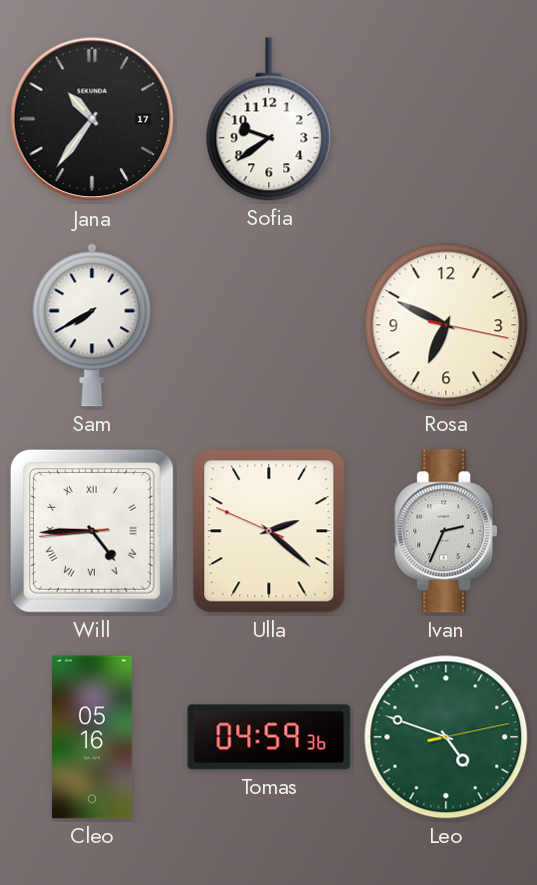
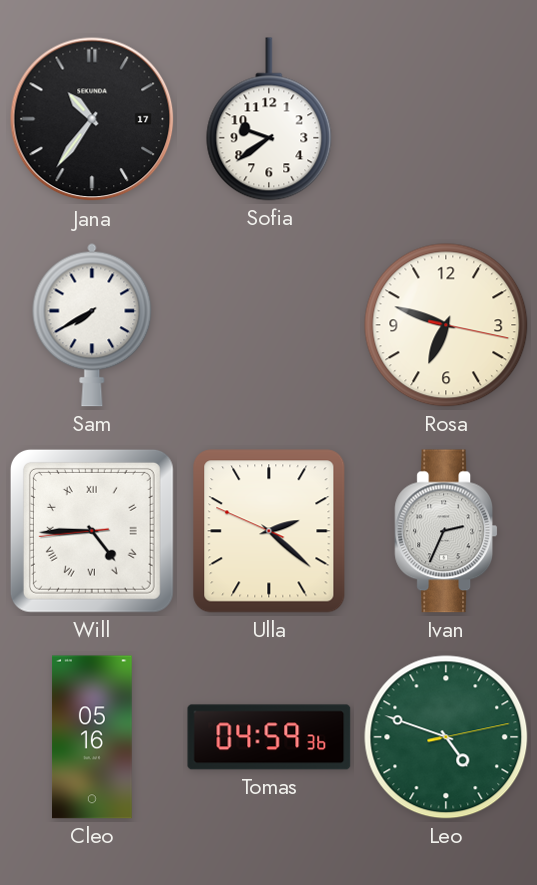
Rosa: 6:49 -> 6:48 (446, 325)
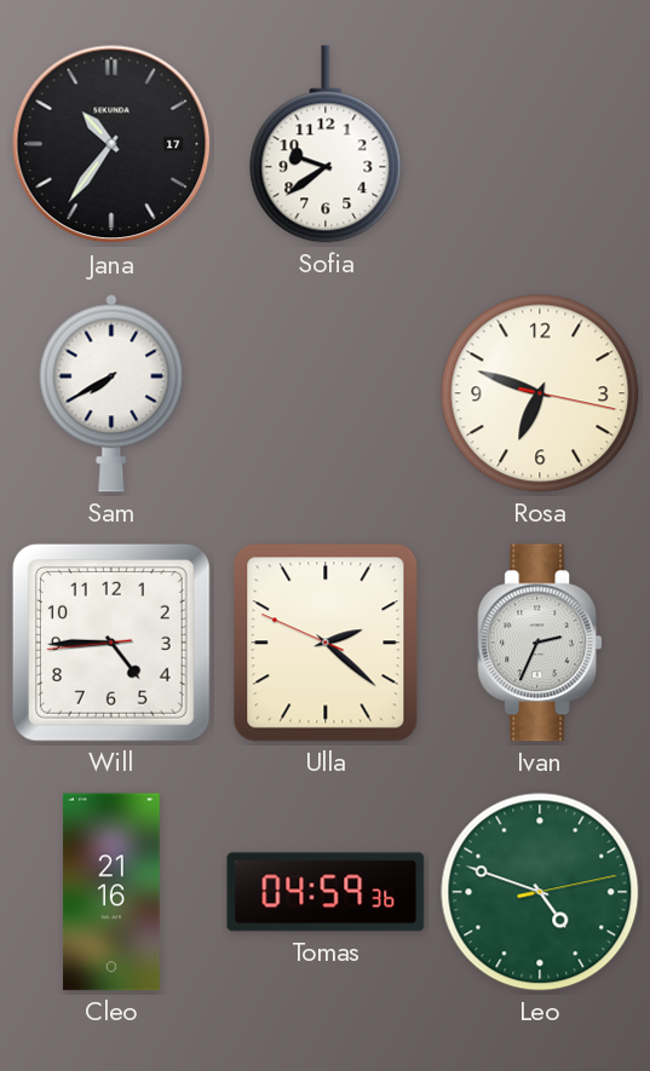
Will numerals: Roman -> Arabic (111, 643)
Cleo: 05:16 -> 21:16 (113, 892)
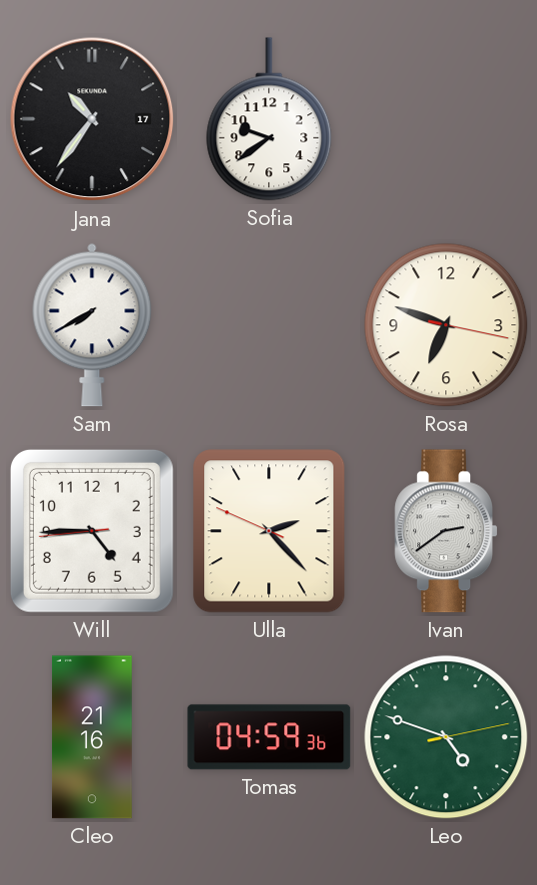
Ulla: 2:21 -> 2:22 (269, 531)
Ivan: 2:34 -> 2:39 (446, 531)
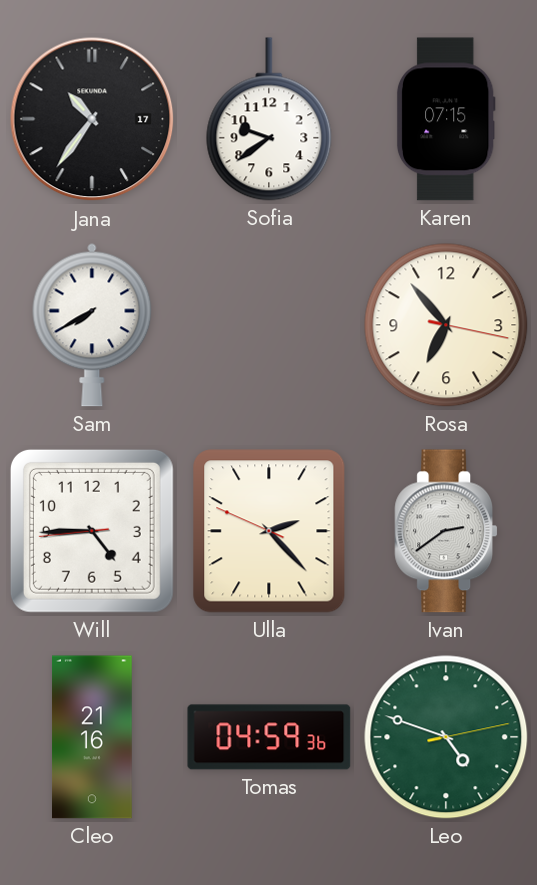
Karen: none -> 07:15 (446, 119)
Rosa: 6:48 -> 6:53 (446, 325)
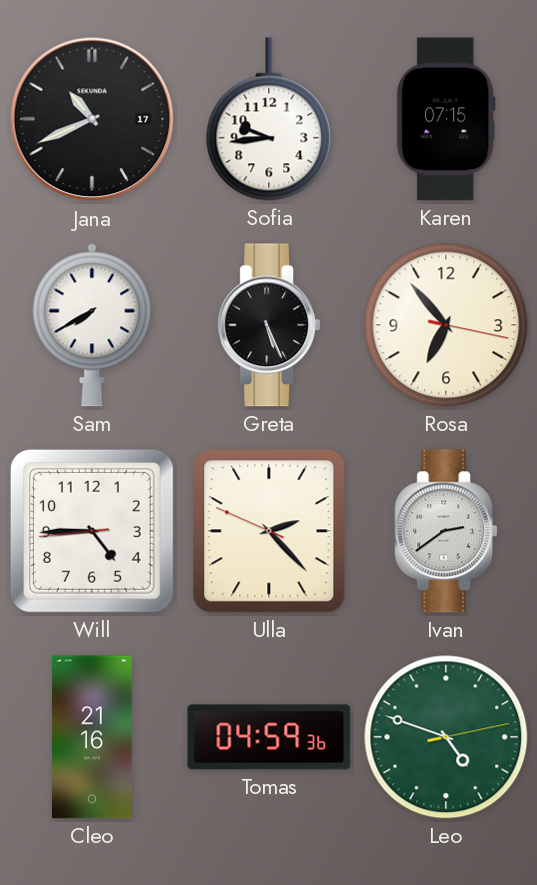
Jana: 10:36 -> 10:41 (92, 119)
Sofia: 9:39 -> 9:44 (269, 119)
Greta: none -> 5:26 (269, 325)
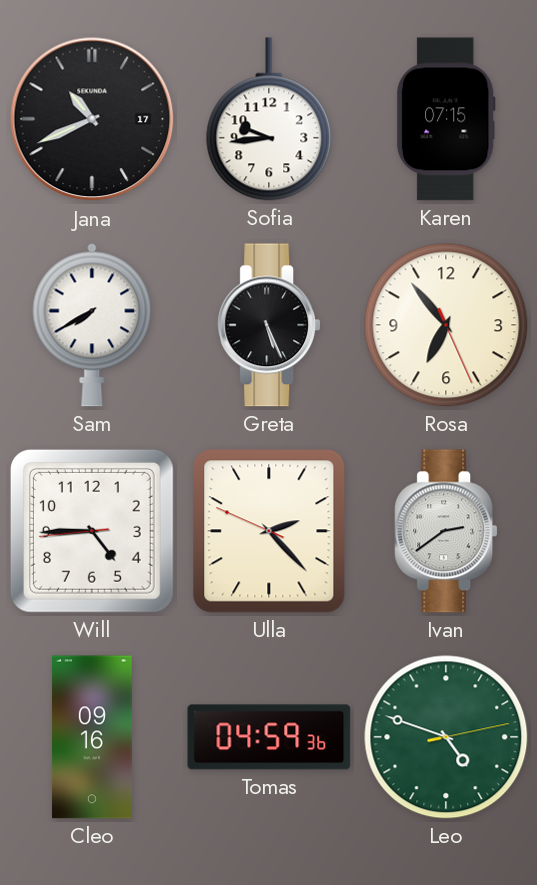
Rosa: 6:53:17 -> 6:53:26 (446, 325)
Cleo: 21:16 -> 09:16 (93, 737)
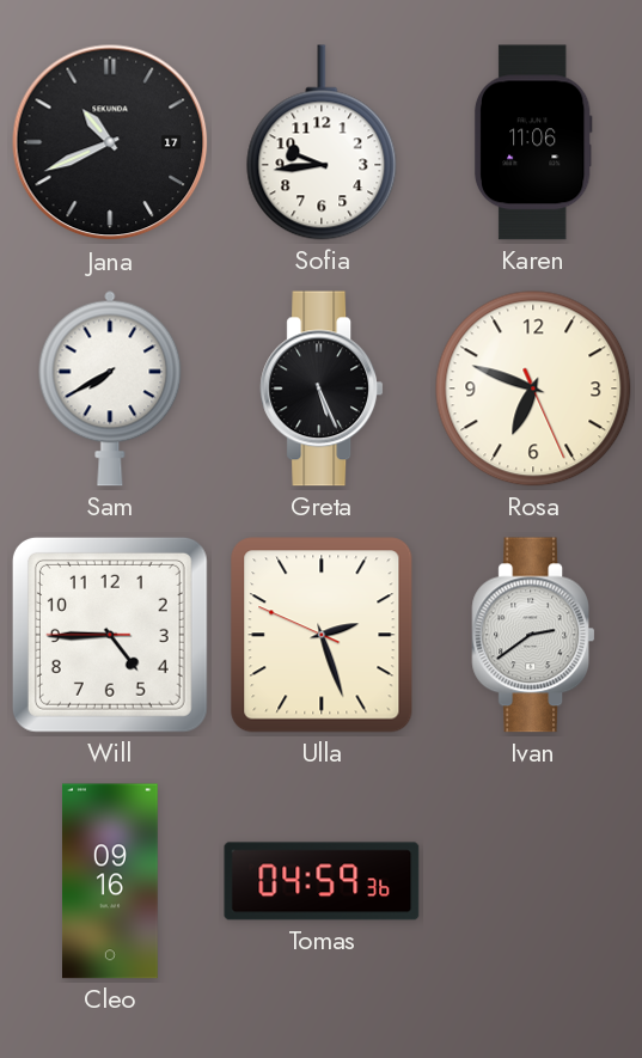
Karen: 07:15 -> 11:06 (533, 142)
Rosa: 6:53 -> 6:48 (533, 389)
Will: 4:44:44 -> 4:44:45 (110, 635)
Ulla: 2:22 -> 2:26 (322, 635)
Leo: 4:48 -> none (446, 737)
